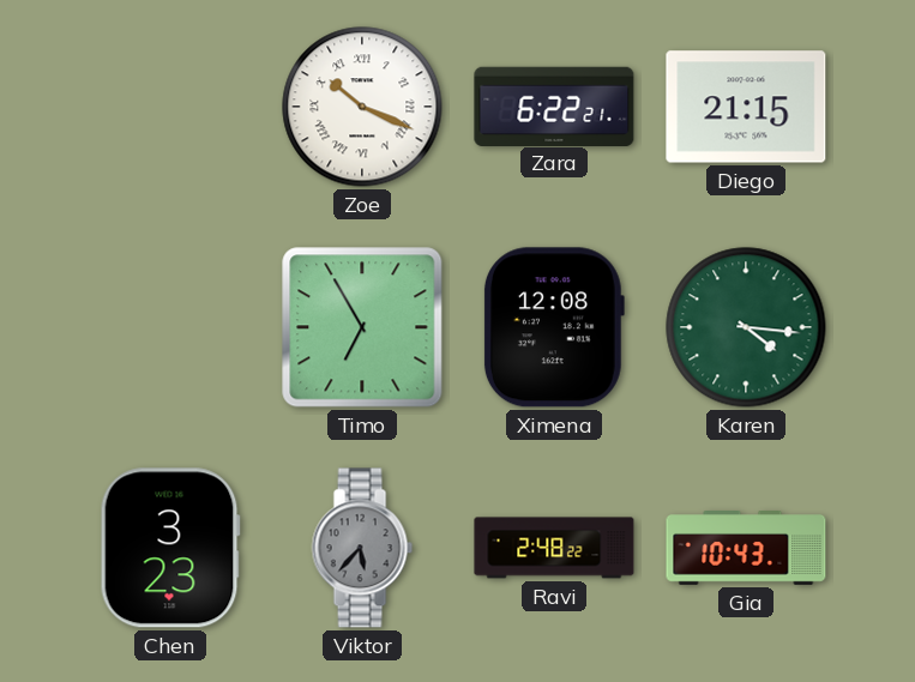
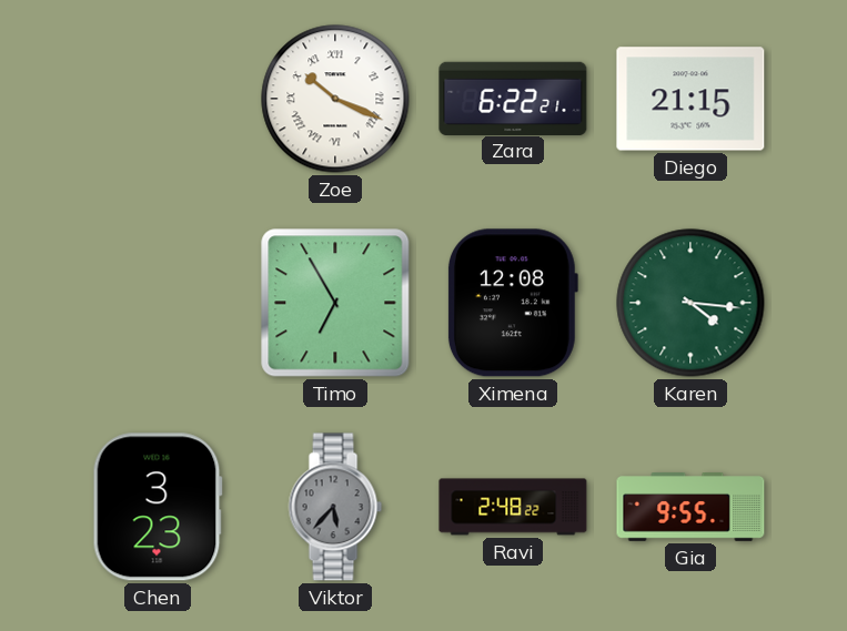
Gia: 10:43 -> 9:55 (690, 508)
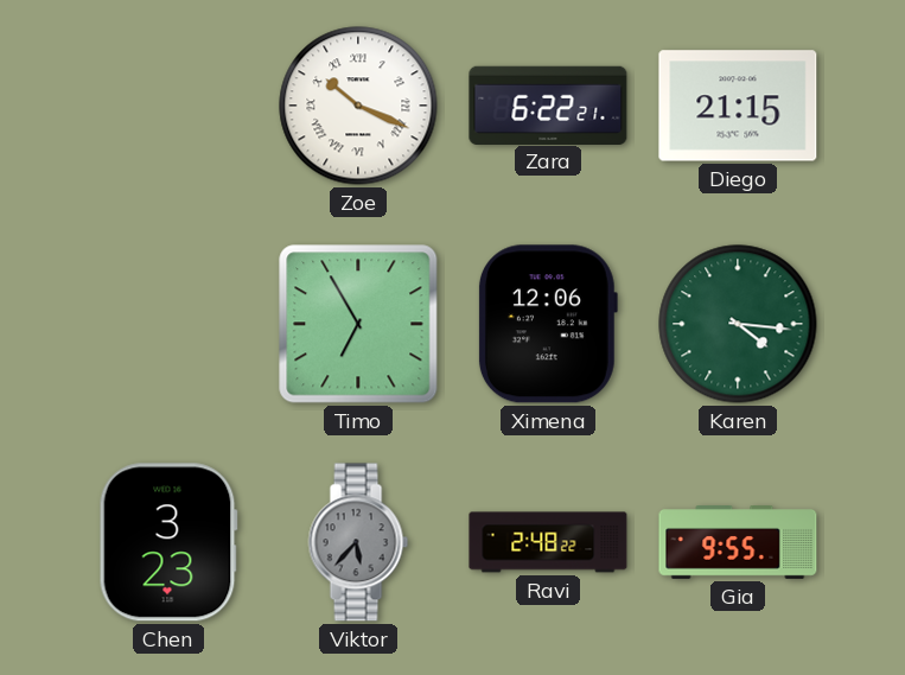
Ximena: 12:08 -> 12:06 (547, 324)
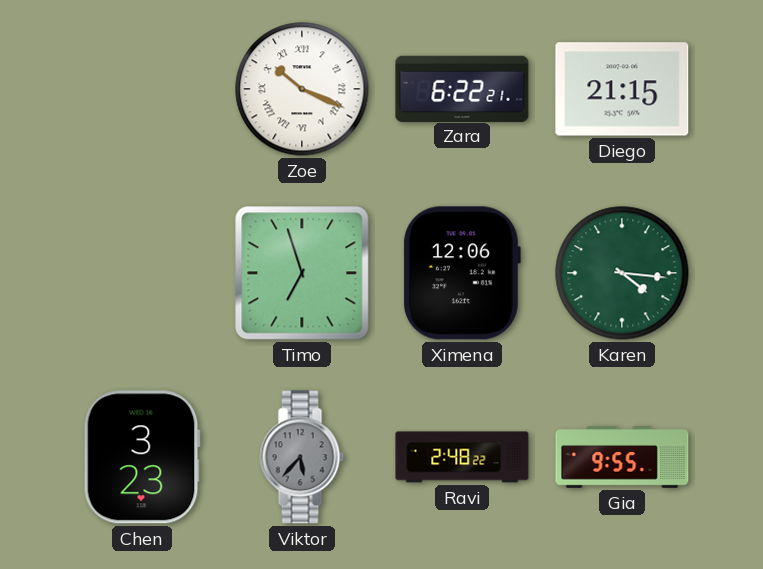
Timo: 6:55 -> 6:57 (302, 273)
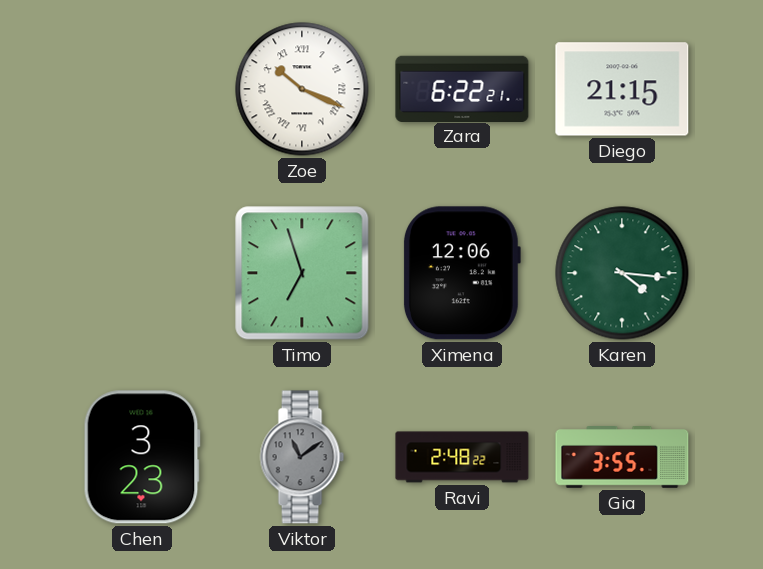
Viktor: 5:37 -> 11:09 (302, 457)
Gia: 9:55 -> 3:55 (622, 458)
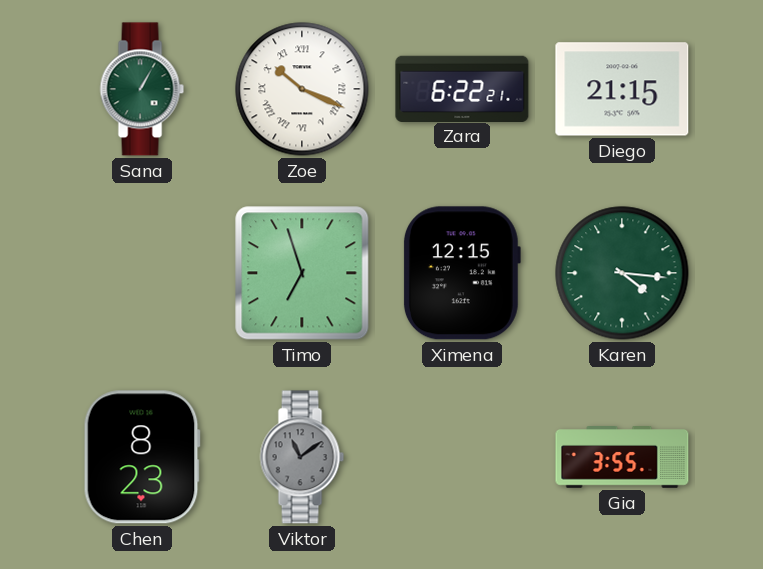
Sana: none -> 1:05 (142, 89)
Ximena: 12:06 -> 12:15 (461, 273)
Chen: 3:23 -> 8:23 (142, 457)
Ravi: 2:48 -> none (462, 457)
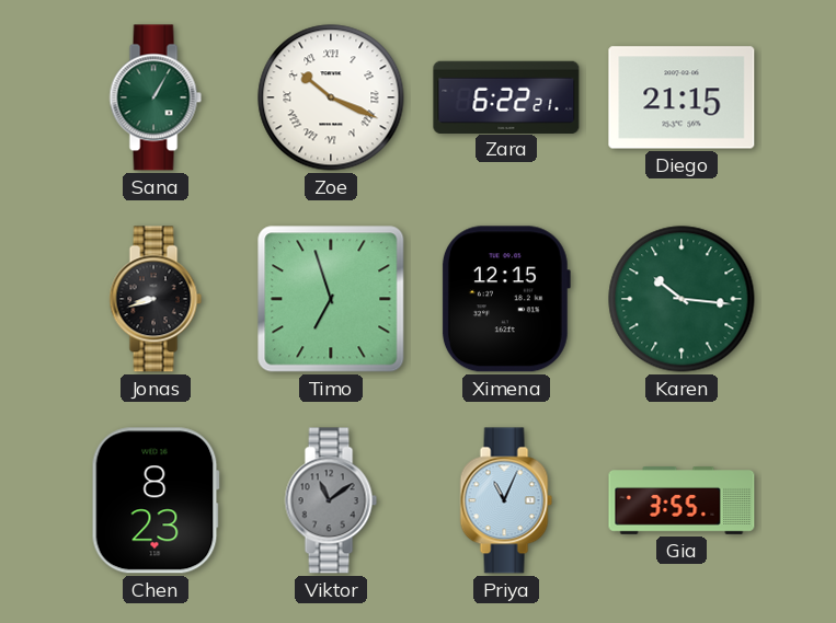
Jonas: none -> 8:42 (156, 299)
Karen: 4:16 -> 10:16 (682, 299)
Priya: none -> 11:04 (506, 500)
